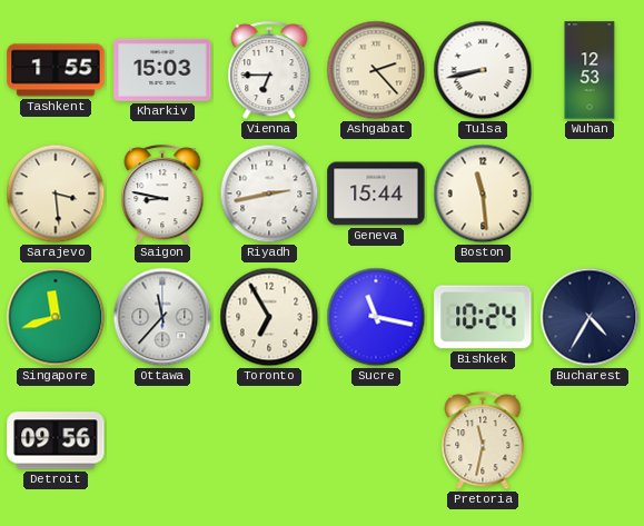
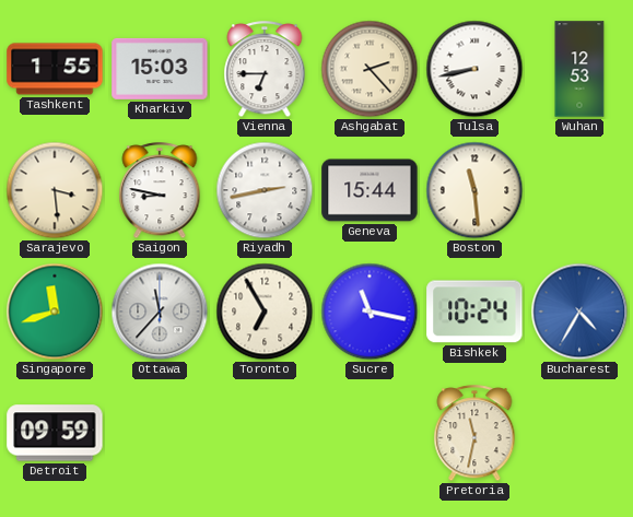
Bucharest dial: navy -> blue (579, 312)
Detroit: 09:56 -> 09:59 (55, 433)
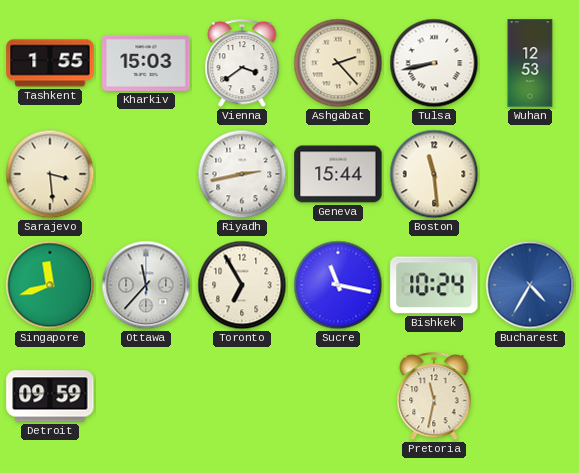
Vienna: 6:45 -> 3:39 (242, 64)
Saigon: 8:47 -> none (160, 191)
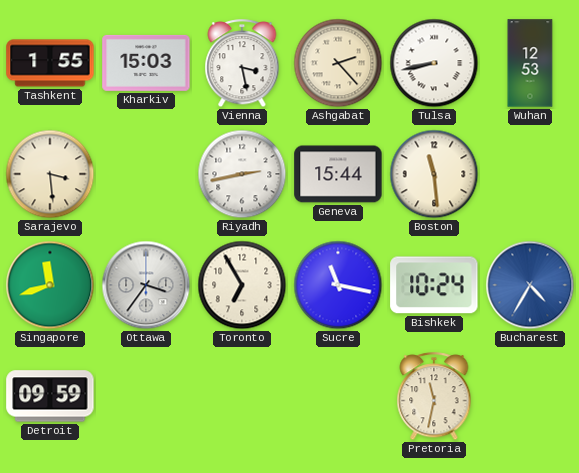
Vienna: 3:39 -> 3:28 (242, 64)
Ottawa: 11:37 -> 3:36 (146, 285)
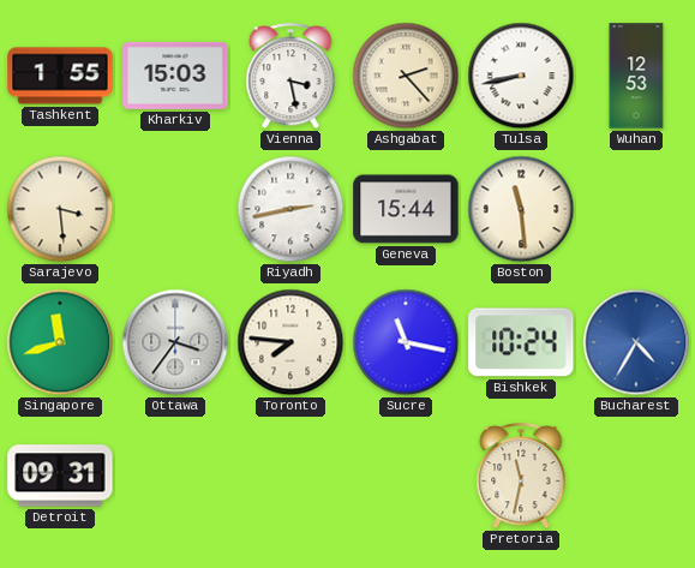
Toronto: 6:55 -> 7:46 (290, 342)
Detroit: 09:59 -> 09:31 (60, 476)
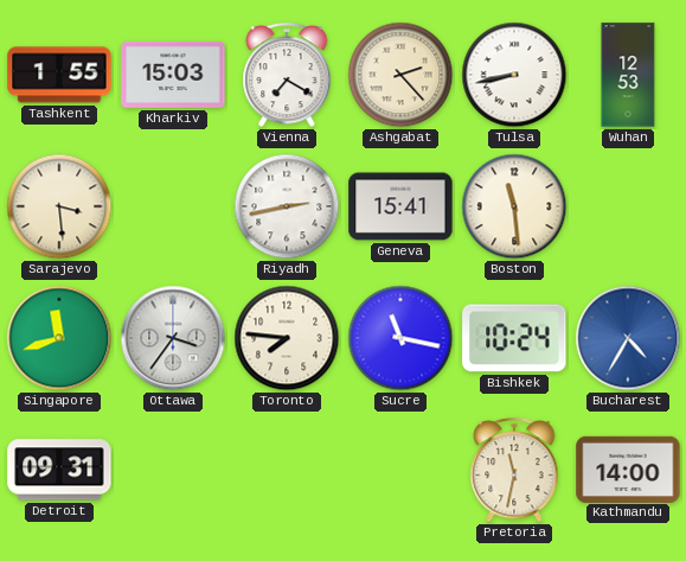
Vienna: 3:28 -> 7:20 (287, 76)
Geneva: 15:44 -> 15:41 (400, 206)
Kathmandu: none -> 14:00 (628, 468)
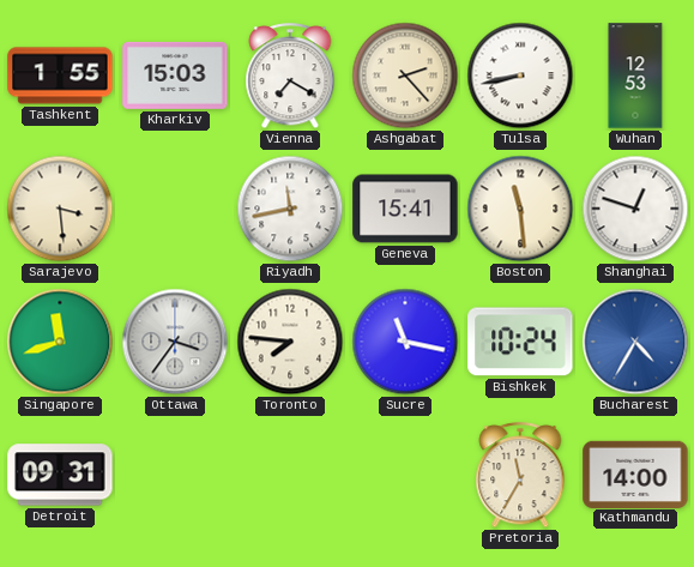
Riyadh: 2:43 -> 11:43 (290, 209)
Shanghai: none -> 12:48 (635, 209)
Pretoria: 11:32 -> 11:35 (520, 476)
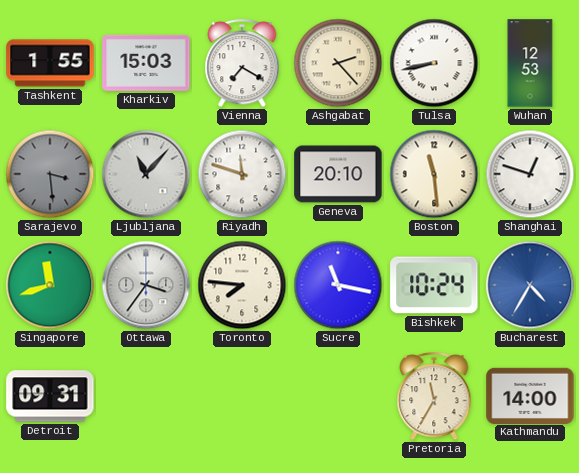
Sarajevo dial: cream -> grey (50, 174)
Ljubljana: none -> 11:07 (146, 174)
Riyadh: 11:43 -> 11:48 (242, 174)
Geneva: 15:41 -> 20:10 (338, 174)
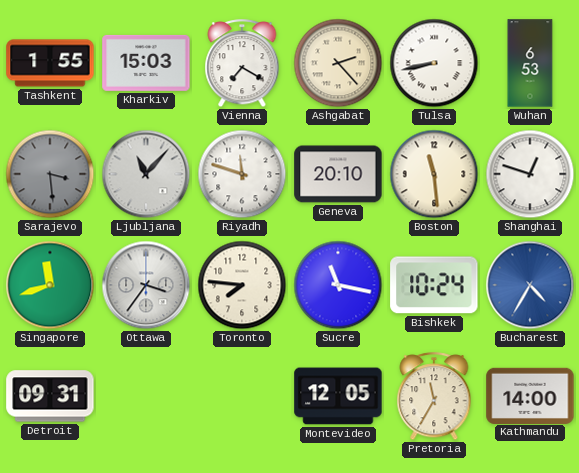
Wuhan: 12:53 -> 6:53 (530, 63)
Montevideo: none -> 12:05 (338, 396)
